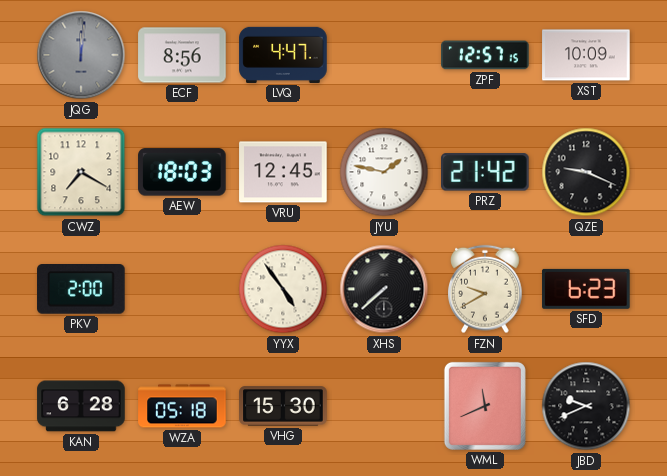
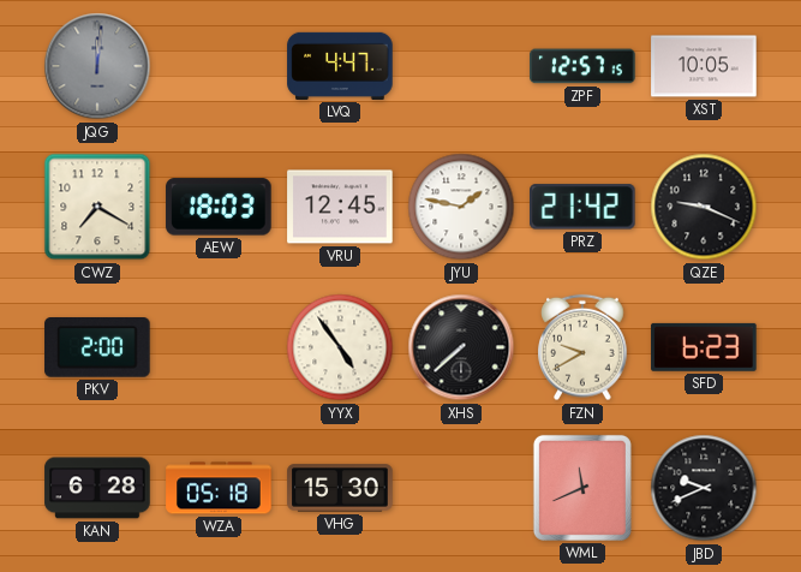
ECF: 8:56 -> none (182, 55)
XST: 10:09 -> 10:05 (704, 66)
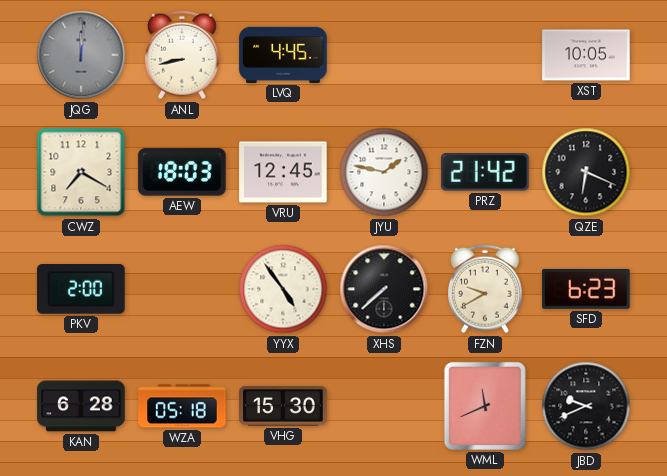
ANL: none -> 8:43 (183, 55)
LVQ: 4:47 -> 4:45 (283, 55)
ZPF: 12:57 -> none (582, 66)
QZE: 9:19 -> 6:19 (586, 172)
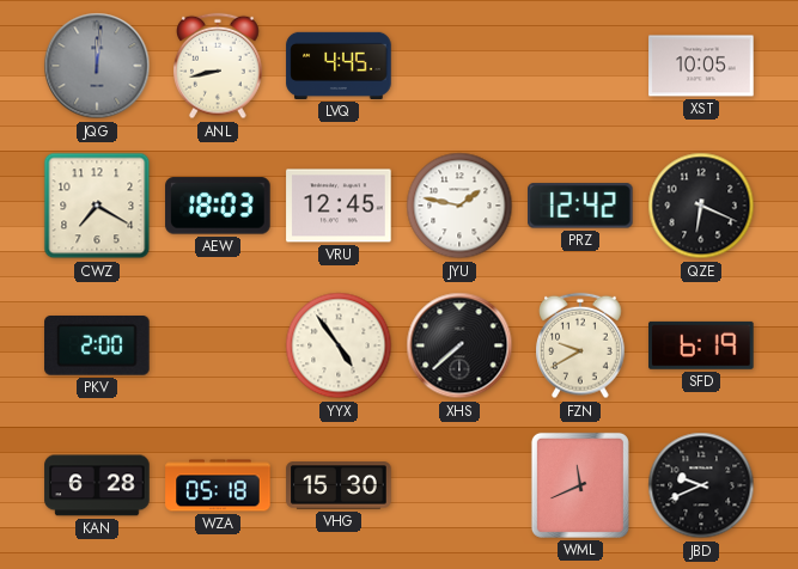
PRZ: 21:42 -> 12:42 (581, 206)
SFD: 6:23 -> 6:19 (701, 345)
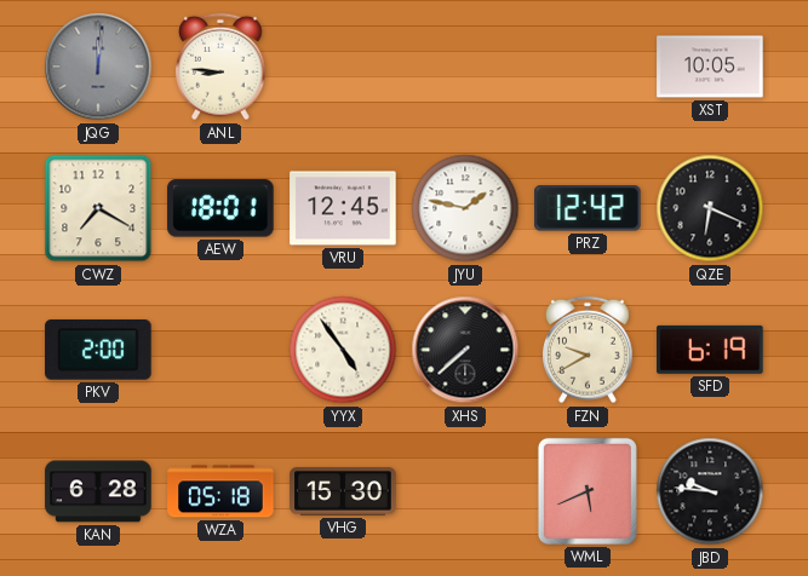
ANL: 8:43 -> 8:46 (222, 67)
LVQ: 4:45 -> none (339, 66)
AEW: 18:03 -> 18:01 (220, 208)
WML: 11:41 -> 5:41 (588, 491)
JBD: 9:41 -> 9:46 (710, 491)
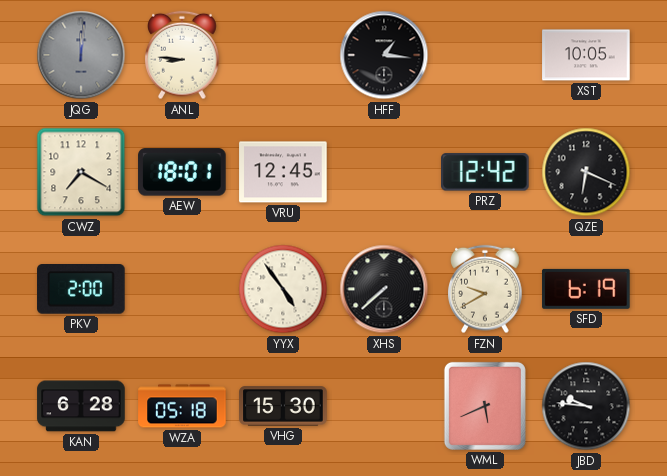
HFF: none -> 1:16 (384, 55)
JYU: 1:47 -> none (465, 208)
